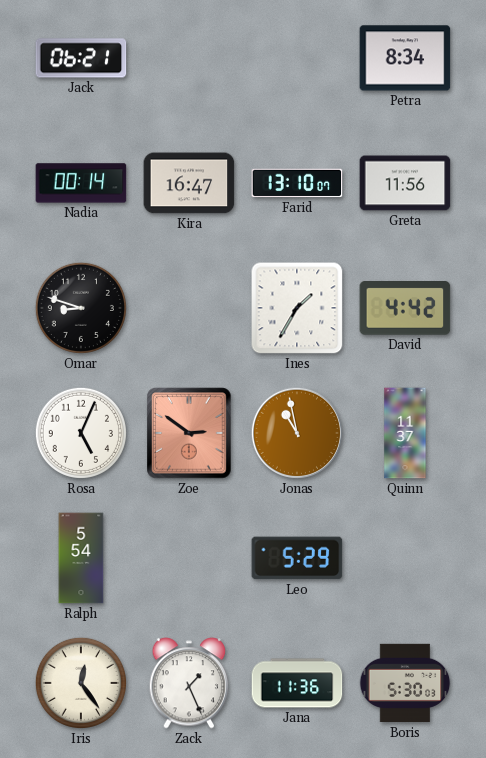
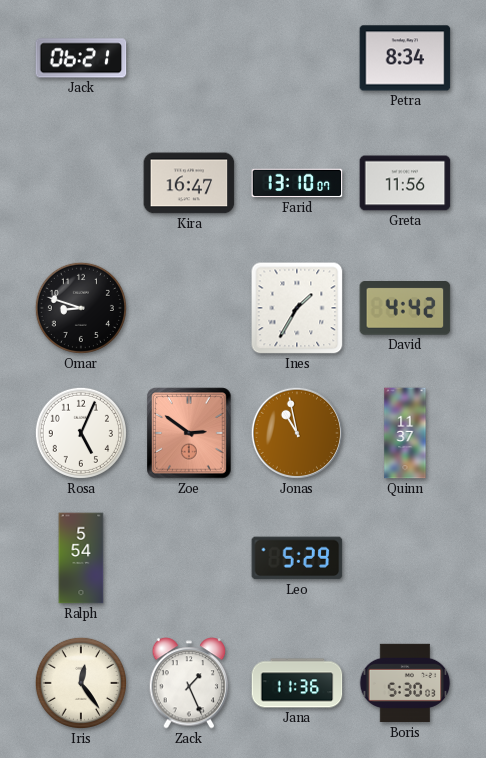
Nadia: 00:14 -> none (81, 183)
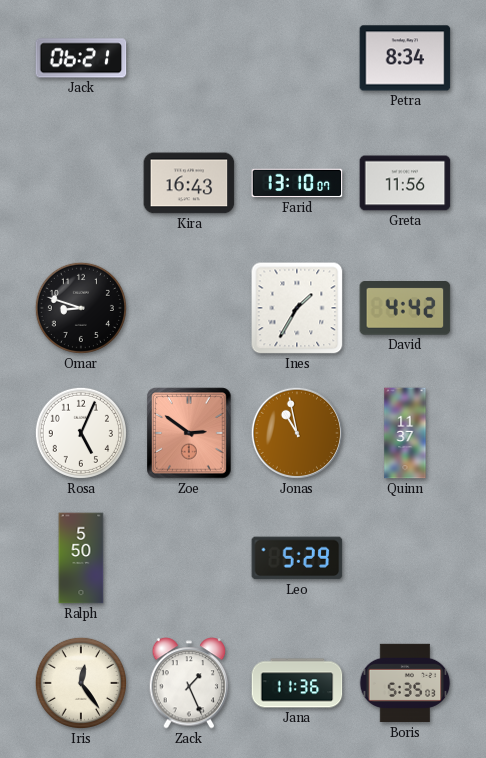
Kira: 16:47 -> 16:43 (189, 183)
Ralph: 5:54 -> 5:50 (81, 558)
Boris: 5:30 -> 5:35 (405, 683)
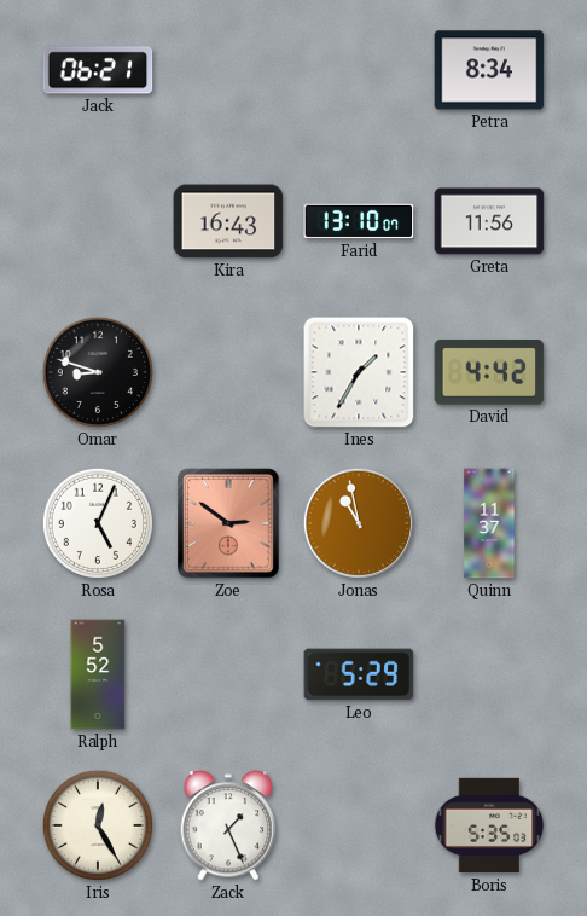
Ralph: 5:50 -> 5:52 (98, 674)
Iris: 12:24 -> 12:25 (98, 825)
Jana: 11:36 -> none (297, 683)
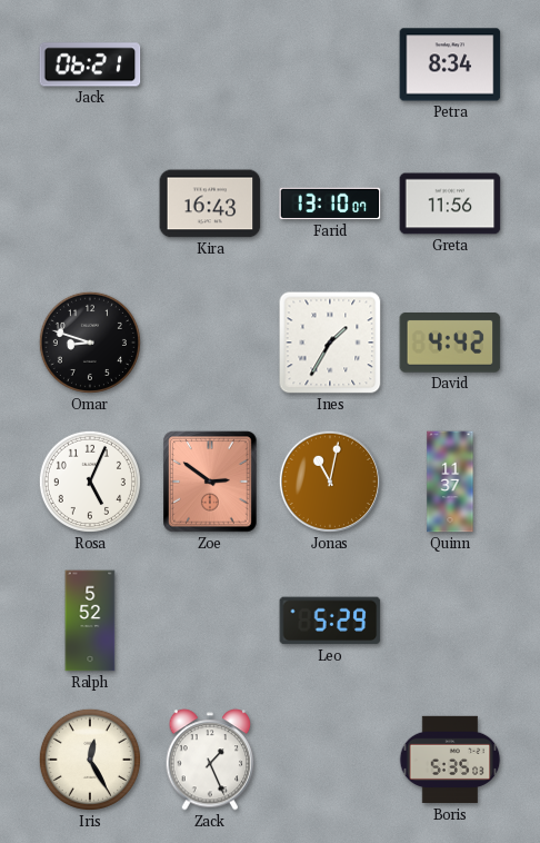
Jonas: 10:58 -> 11:02 (330, 482)
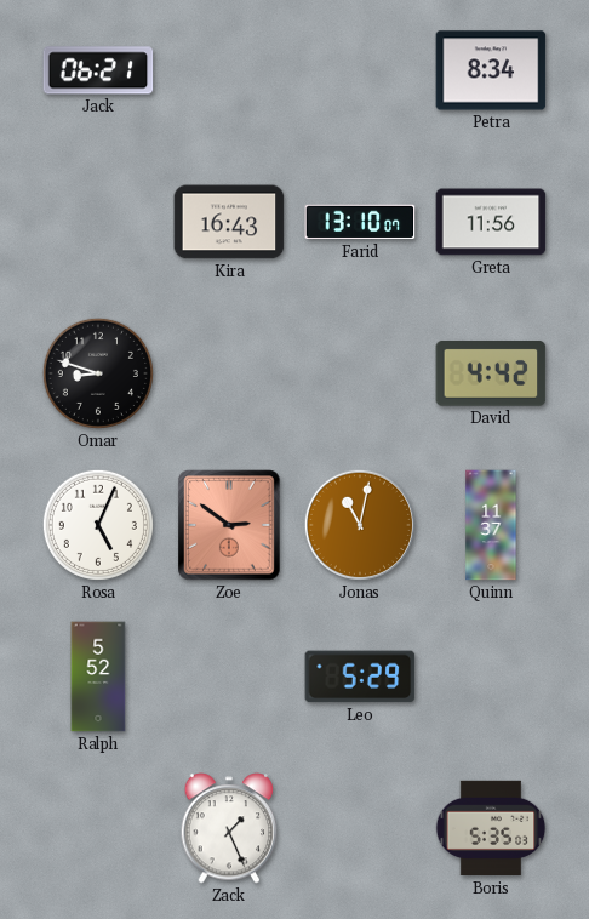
Ines: 1:35 -> none (330, 343)
Iris: 12:25 -> none (90, 760)
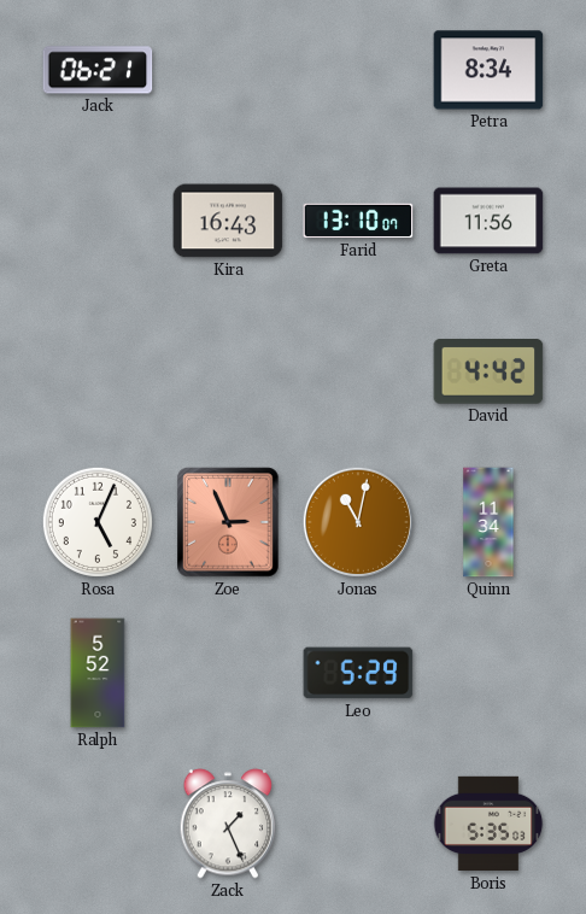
Omar: 8:48 -> none (98, 373)
Zoe: 2:51 -> 2:56 (228, 522)
Quinn: 11:37 -> 11:34 (488, 522)
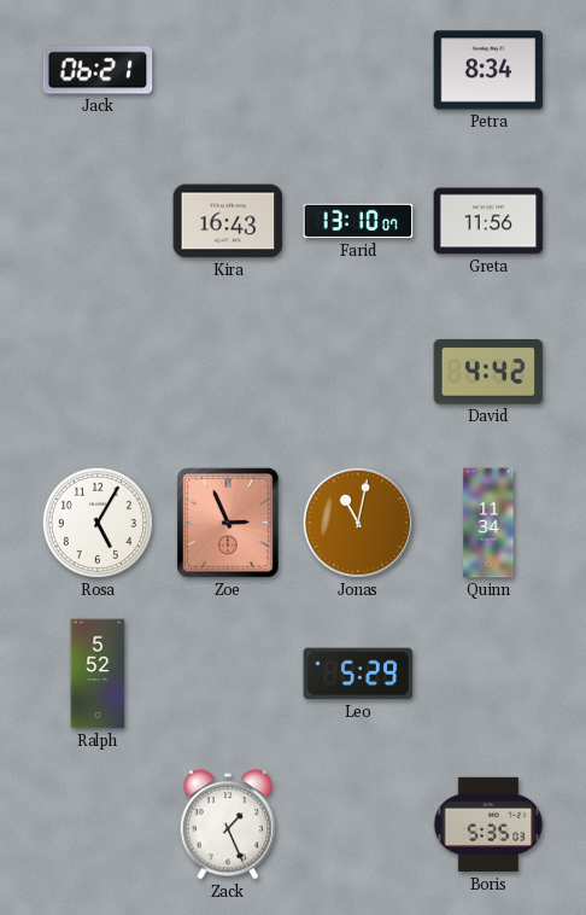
Rosa: 5:04 -> 5:05 (98, 523)
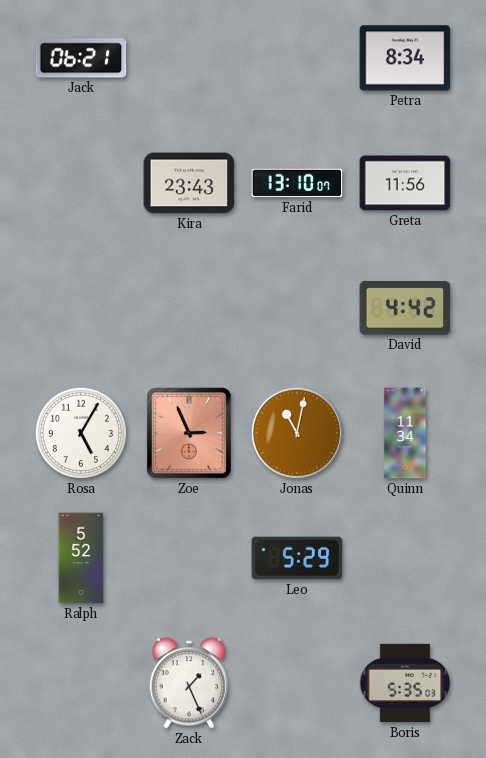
Kira: 16:43 -> 23:43 (189, 183)
